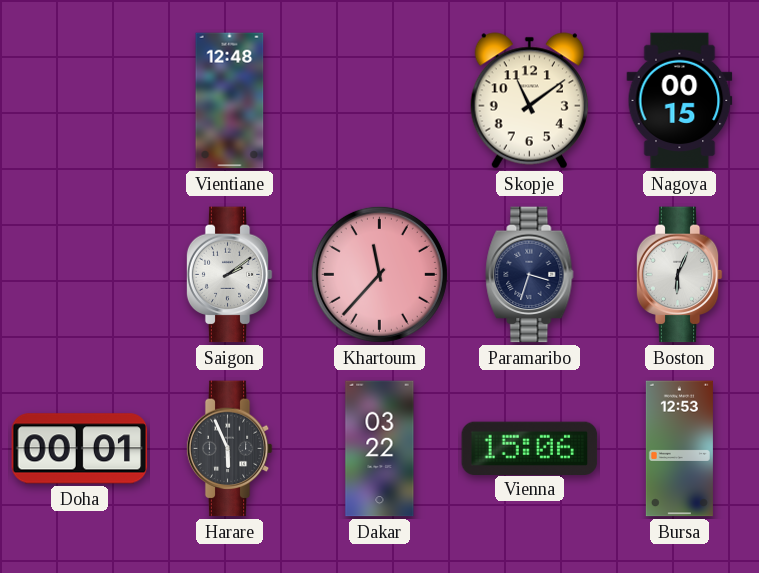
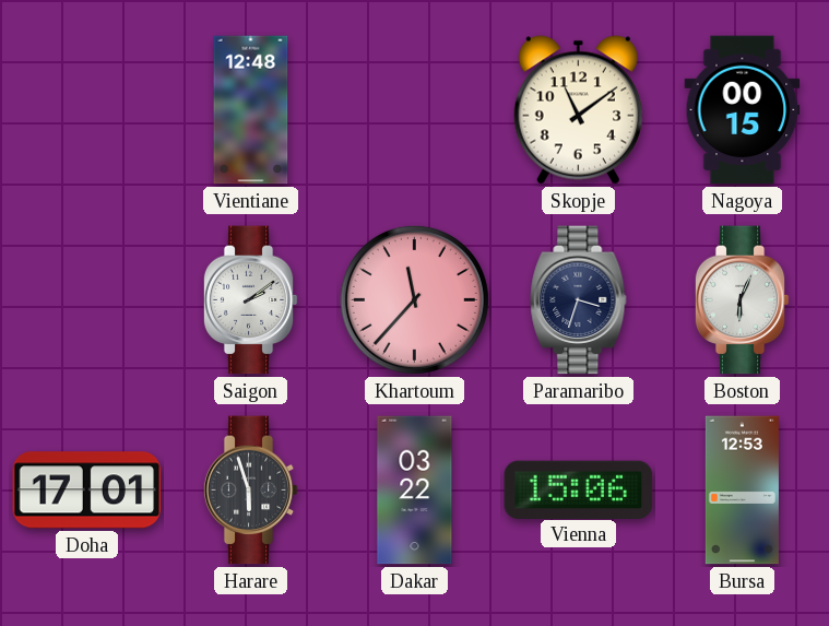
Doha: 00:01 -> 17:01 (87, 491)
Harare: 5:56 -> 5:57 (250, 491)
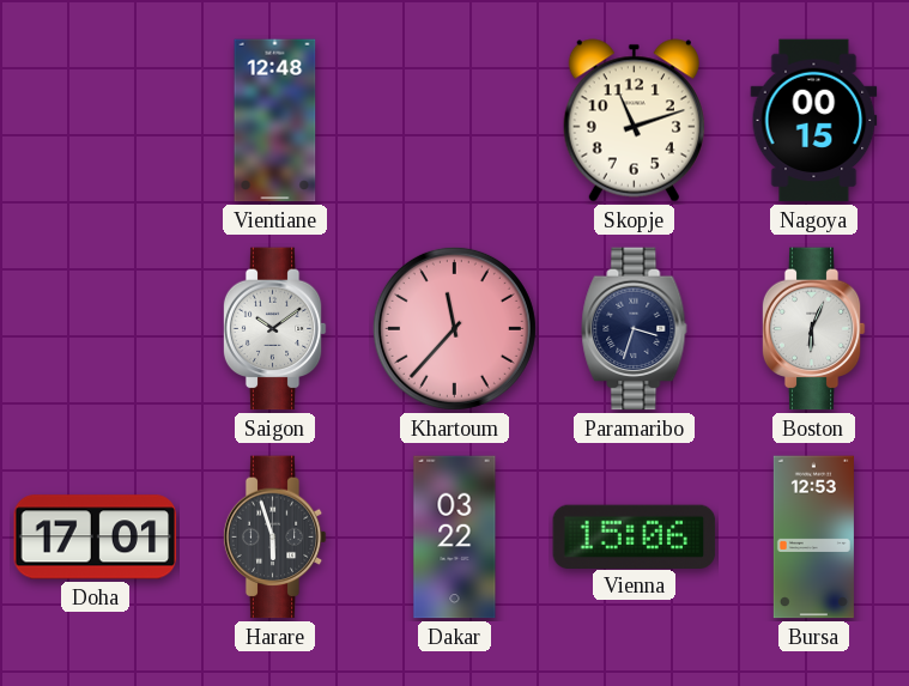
Skopje: 11:09 -> 11:12 (634, 121)
Saigon: 2:09 -> 10:09 (274, 329)
